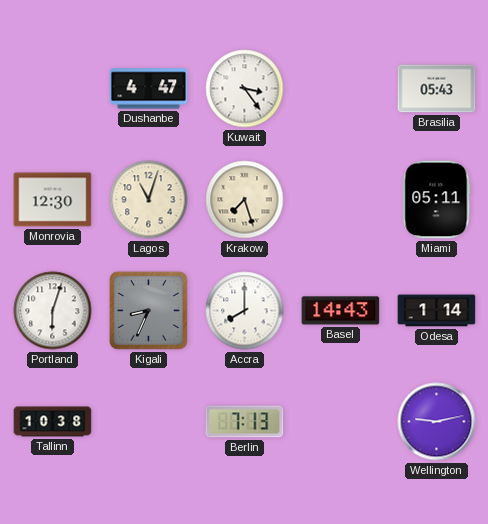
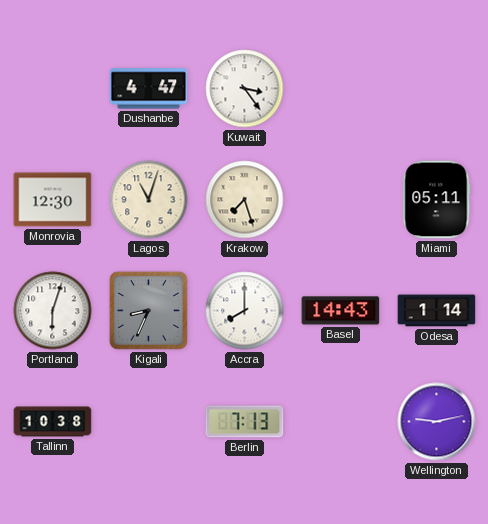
Brasilia: 05:43 -> none (437, 89)
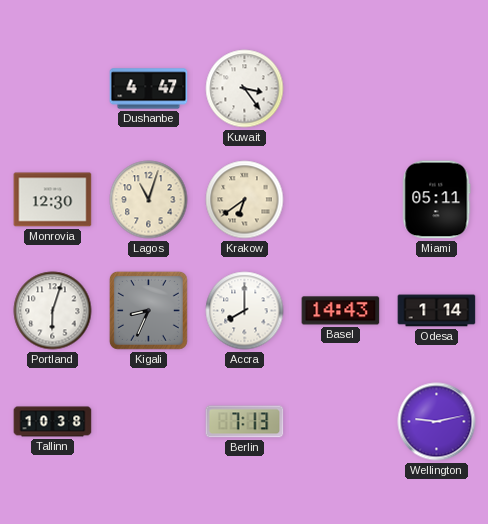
Krakow: 7:27 -> 6:39 (245, 200)
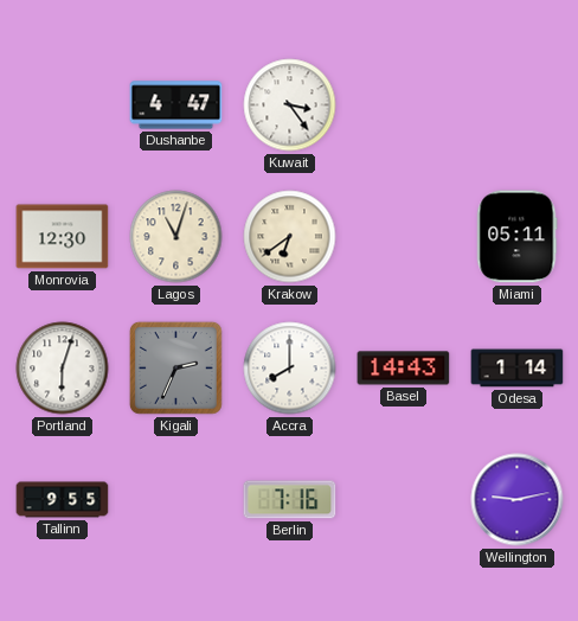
Kigali: 8:34 -> 2:34 (175, 367)
Tallinn: 10:38 -> 9:55 (63, 500)
Berlin: 7:13 -> 7:16 (290, 500)
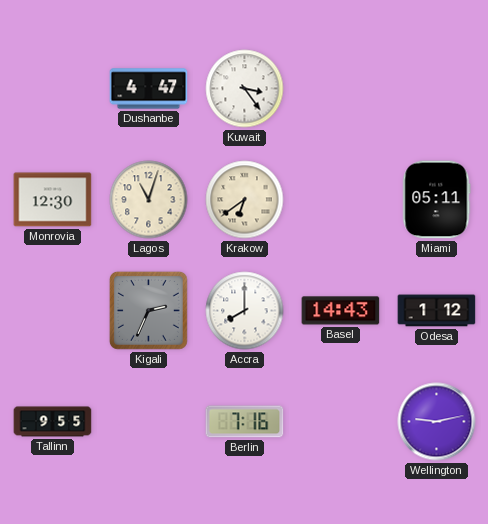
Portland: 6:03 -> none (63, 369)
Odesa: 1:14 -> 1:12 (437, 311)
